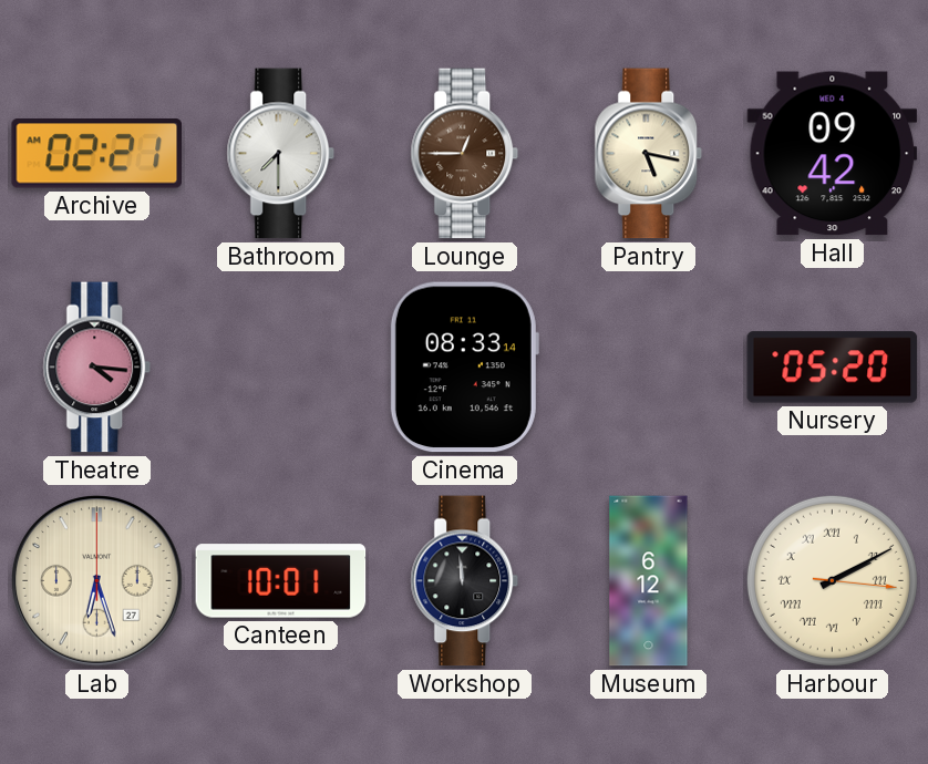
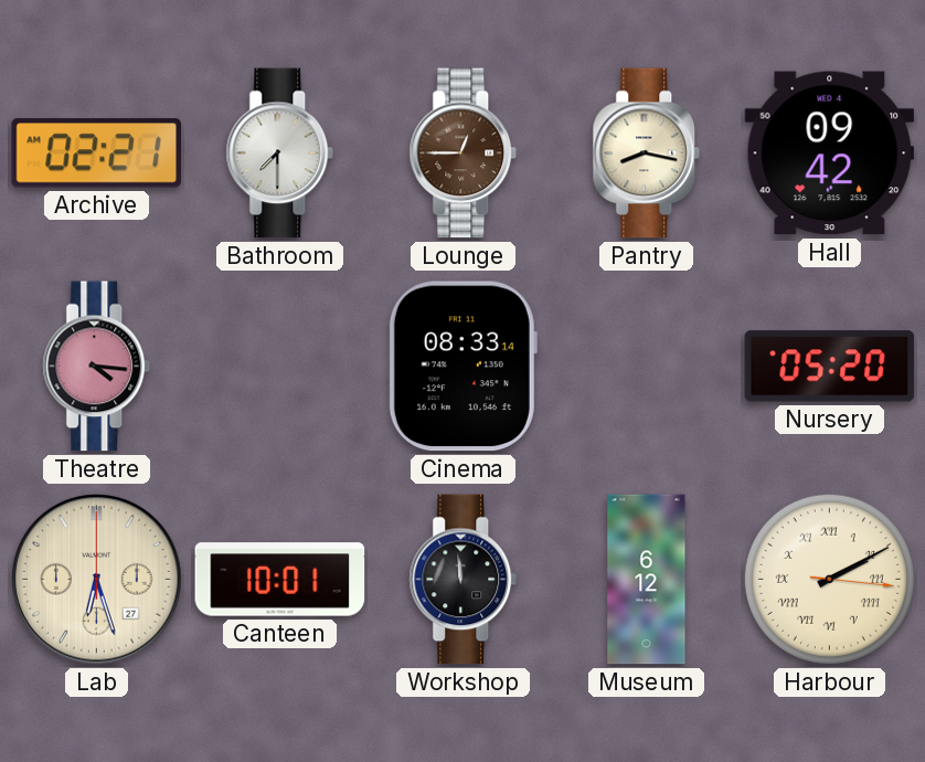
Pantry: 5:17 -> 8:17 (647, 154)
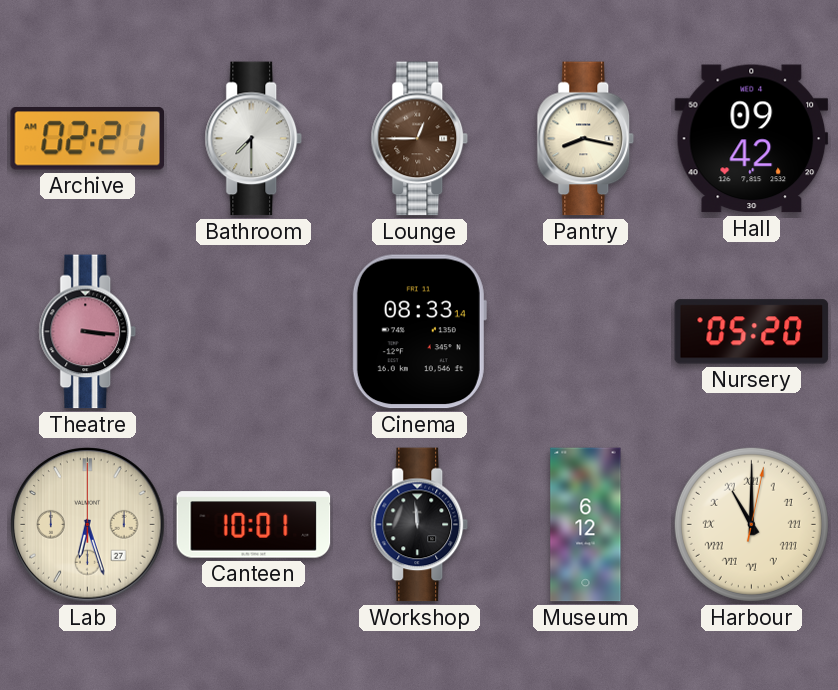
Theatre: 4:16 -> 3:16 (88, 332)
Harbour: 2:10 -> 11:00 (751, 524)
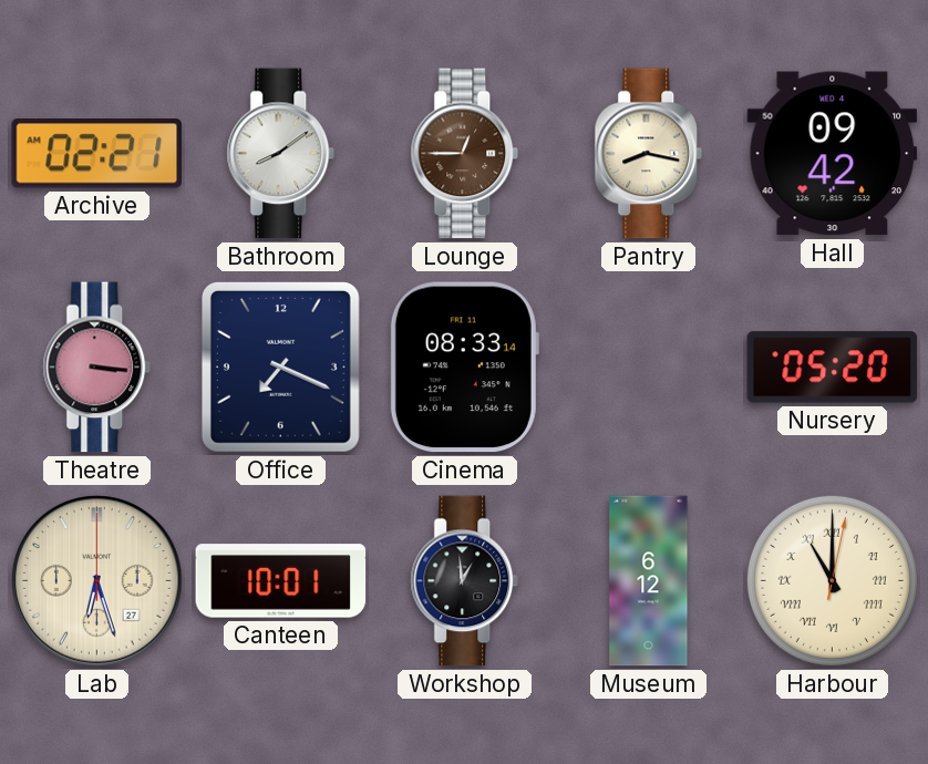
Bathroom: 7:30 -> 8:09 (281, 154)
Office: none -> 7:19 (280, 366)
Workshop: 11:59 -> 12:59 (465, 581)
